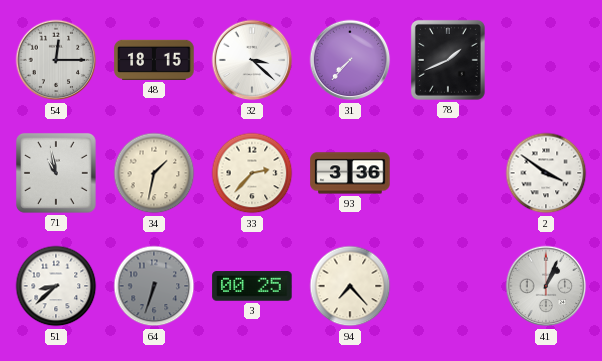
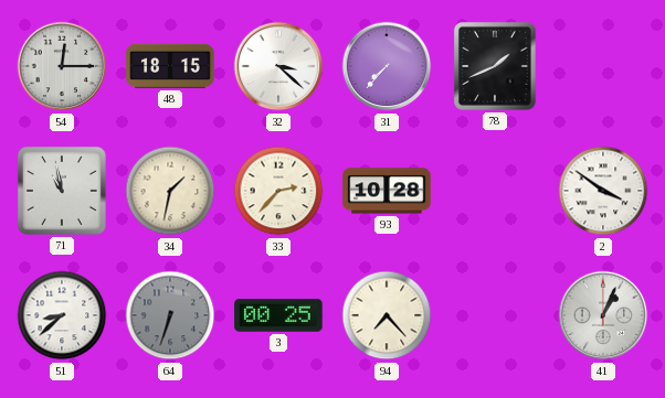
93: 3:36 -> 10:28 (387, 191)
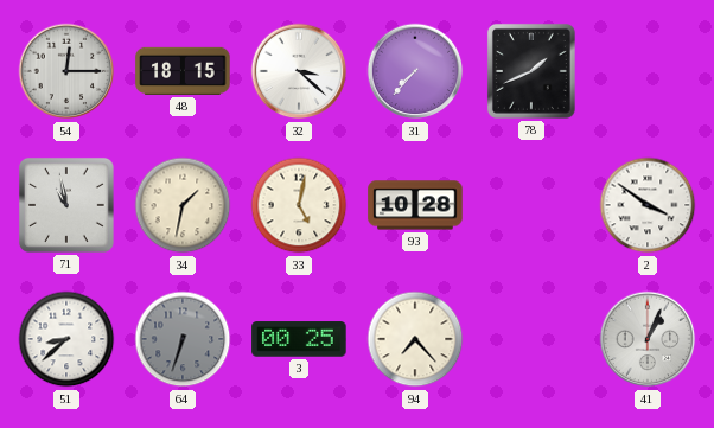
33: 2:37 -> 5:02 (299, 205)
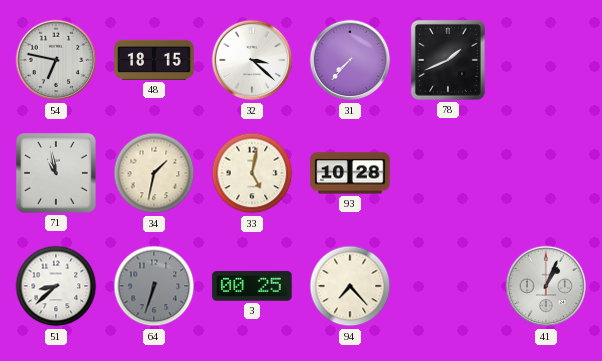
54: 12:15 -> 6:47 (56, 60)
2: 3:51 -> none (648, 205)
